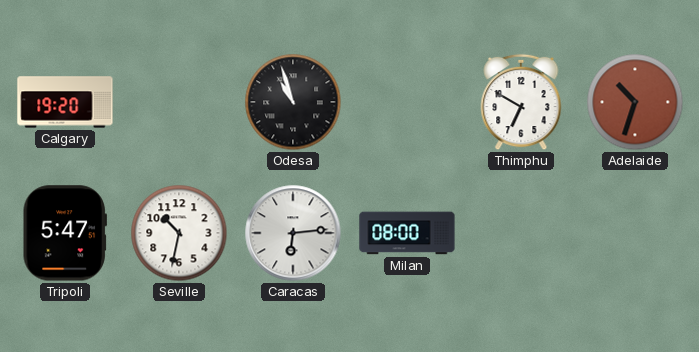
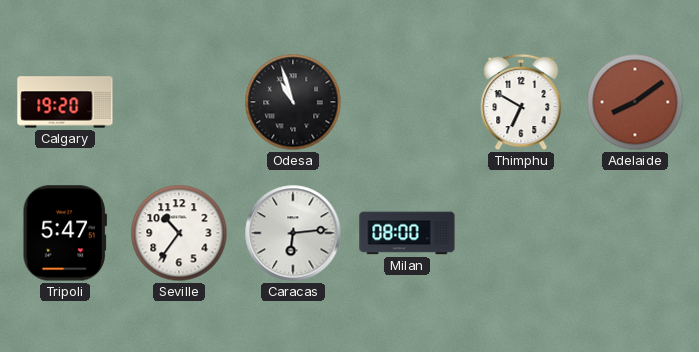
Adelaide: 10:33 -> 8:09 (635, 102)
Seville: 10:32 -> 10:36 (179, 233)
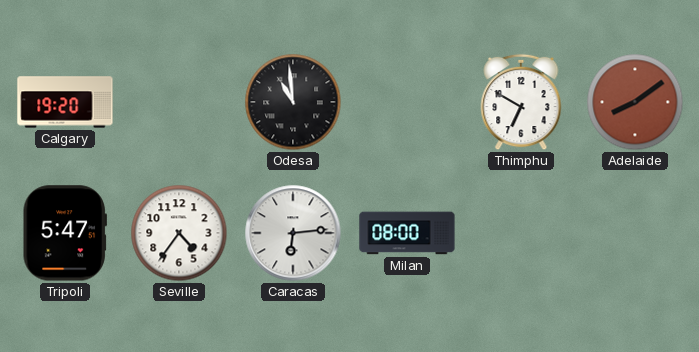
Odesa: 10:57 -> 10:59 (293, 102)
Seville: 10:36 -> 4:36 (179, 233)
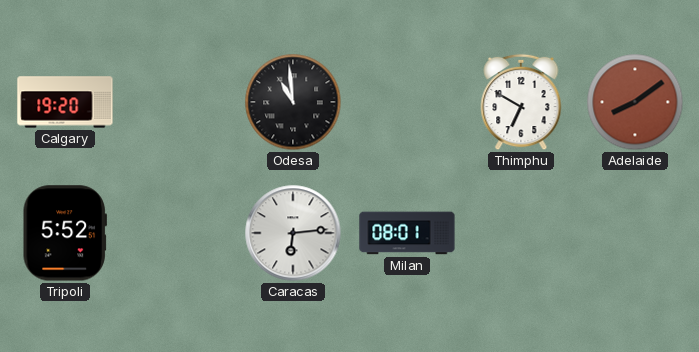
Tripoli: 5:47 -> 5:52 (65, 233)
Seville: 4:36 -> none (179, 233)
Milan: 08:00 -> 08:01 (407, 233)
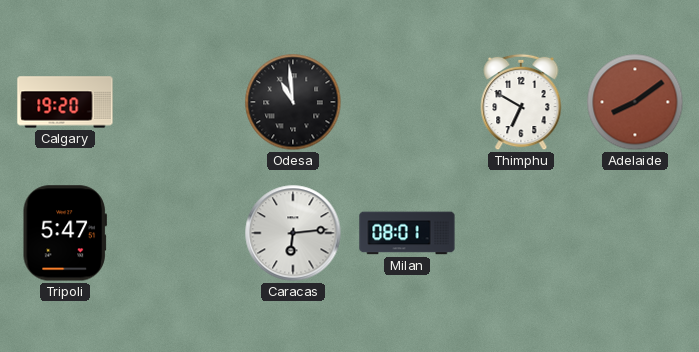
Tripoli: 5:52 -> 5:47 (65, 233)
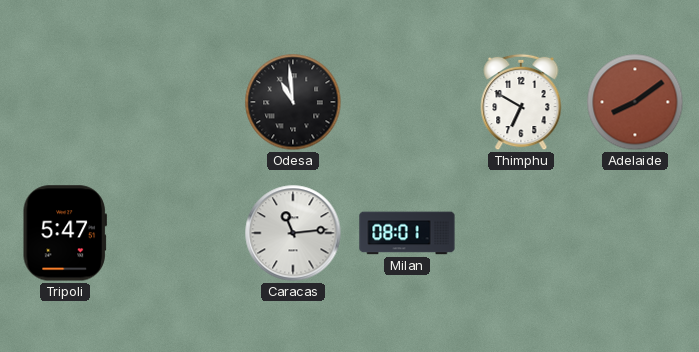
Calgary: 19:20 -> none (65, 102)
Caracas: 6:14 -> 11:14 (293, 233)
